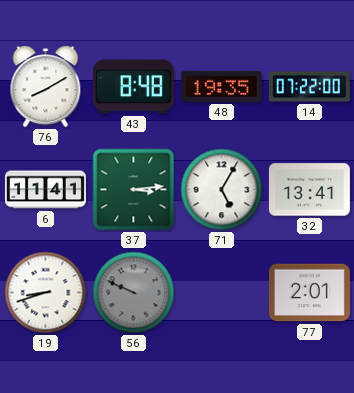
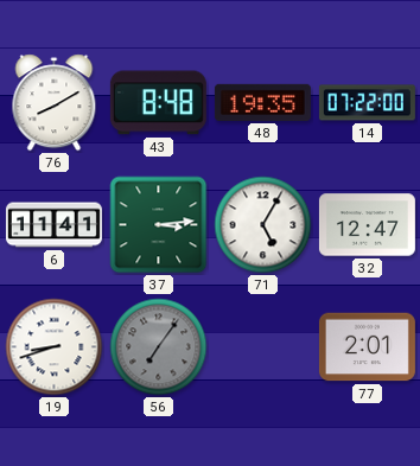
32: 13:41 -> 12:47 (367, 225)
56: 9:49 -> 7:06 (159, 347)
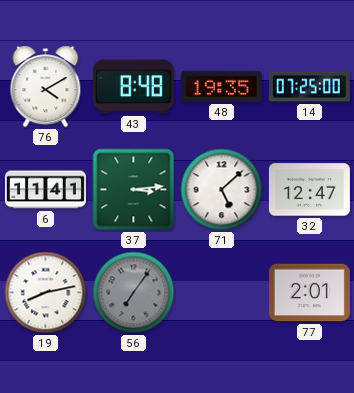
76: 8:10 -> 4:10 (46, 87)
14: 07:22 -> 07:25 (309, 87)
71: 5:05 -> 5:08 (222, 190)
19: 8:42 -> 8:13 (46, 293)
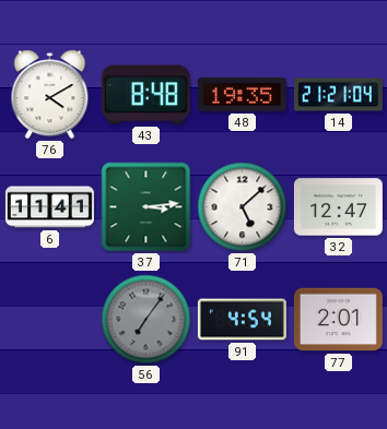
14: 07:25 -> 21:21 (338, 95)
19: 8:13 -> none (46, 293)
91: none -> 4:54 (242, 320)
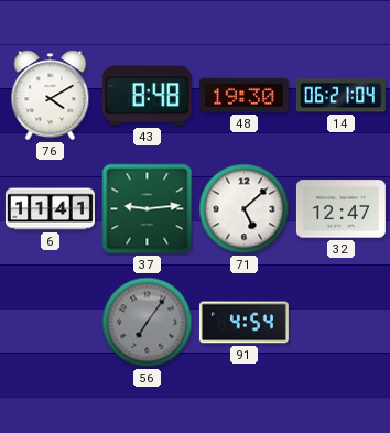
48: 19:35 -> 19:30 (243, 95)
14: 21:21 -> 06:21 (340, 96)
37: 3:14 -> 9:14 (148, 209)
77: 2:01 -> none (338, 320)
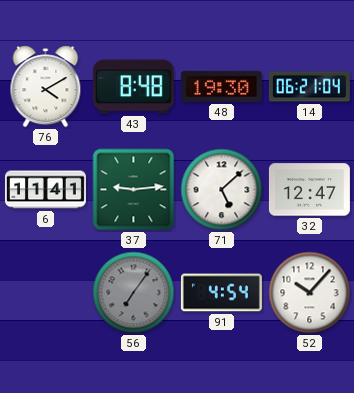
52: none -> 10:07 (310, 293)
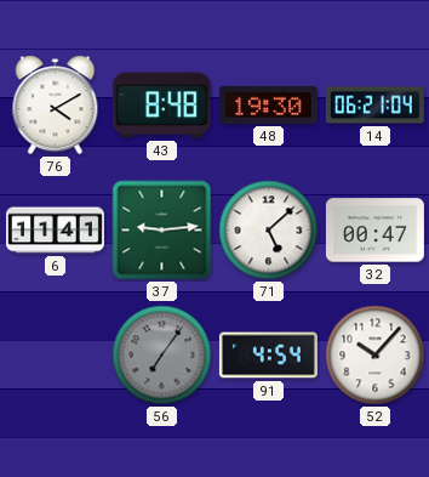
32: 12:47 -> 00:47 (374, 231)
